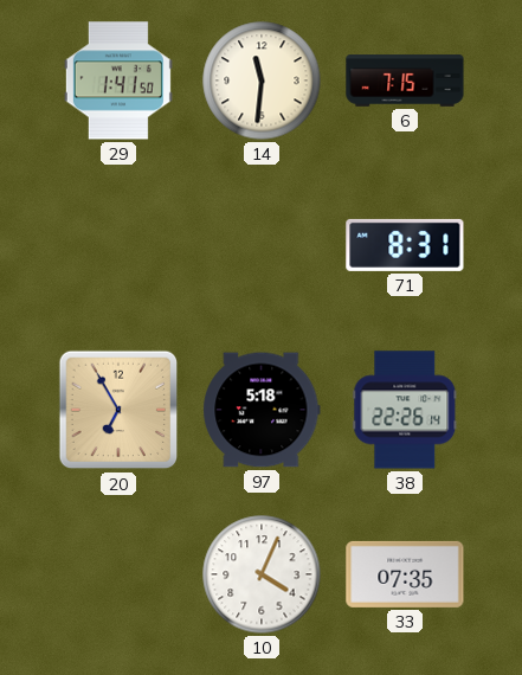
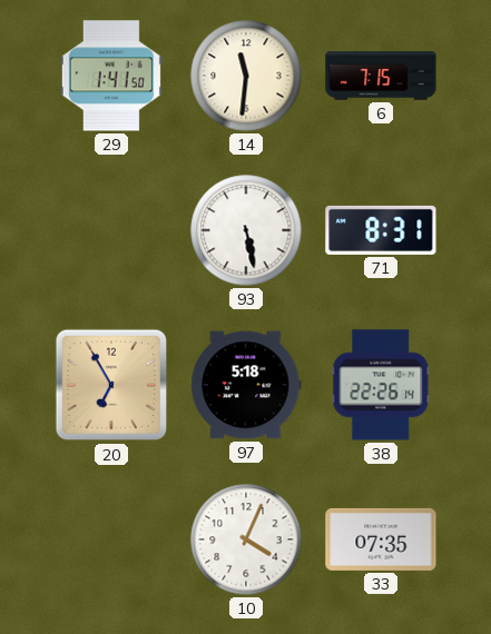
93: none -> 5:28 (246, 230)
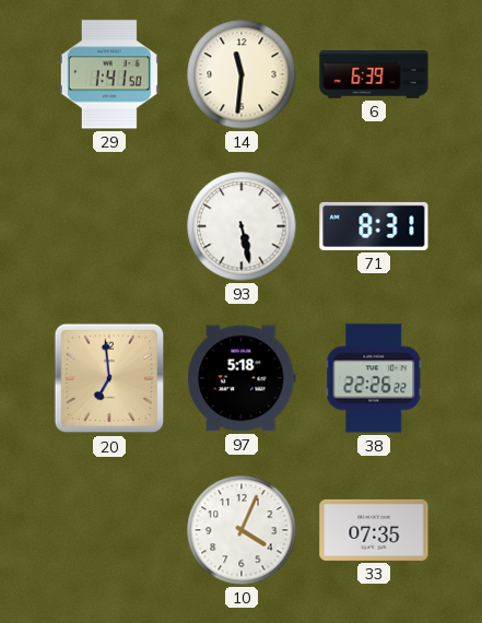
6: 7:15 -> 6:39 (374, 74)
20: 6:55 -> 6:59 (109, 378)
38: 22:26:14 -> 22:26:22 (374, 378)
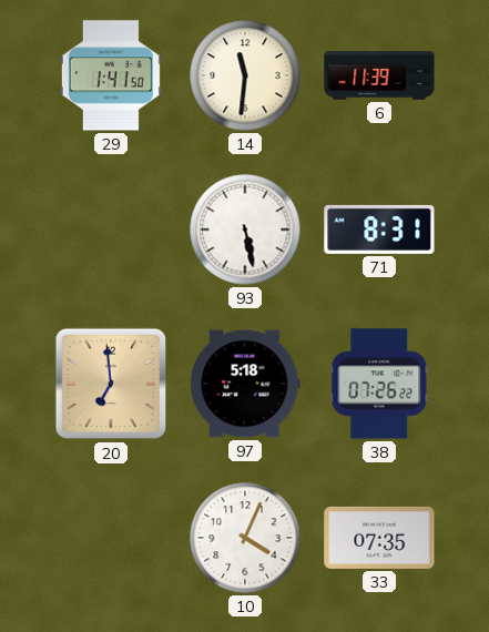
6: 6:39 -> 11:39 (379, 75)
38: 22:26 -> 07:26 (379, 384)
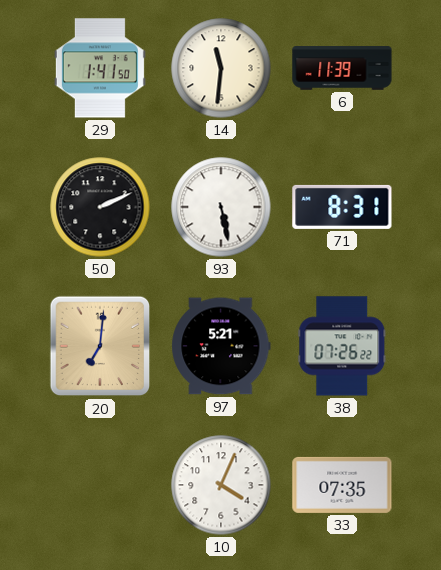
50: none -> 2:11 (100, 207)
20: 6:59 -> 7:01 (100, 346)
97: 5:18 -> 5:21 (221, 346)
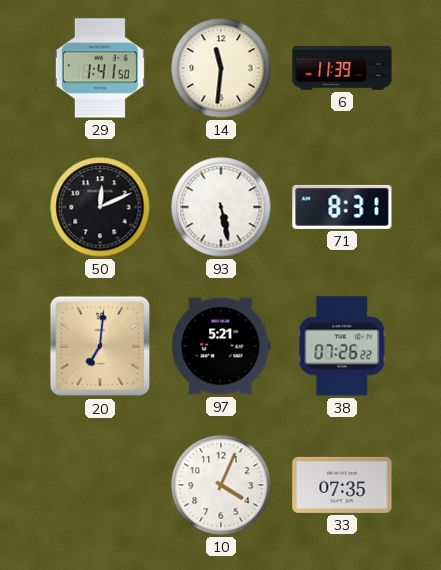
50: 2:11 -> 12:11 (100, 207)
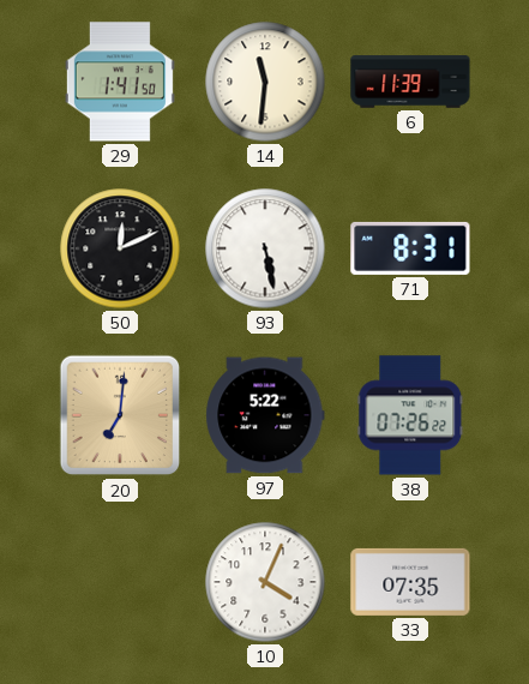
97: 5:21 -> 5:22 (265, 415)
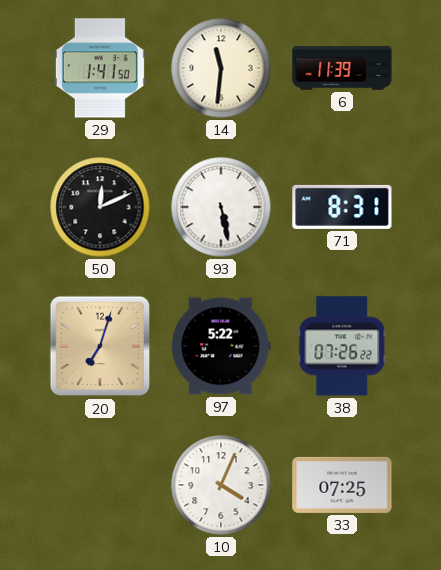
20: 7:01 -> 7:03 (100, 346)
33: 07:35 -> 07:25 (342, 485)
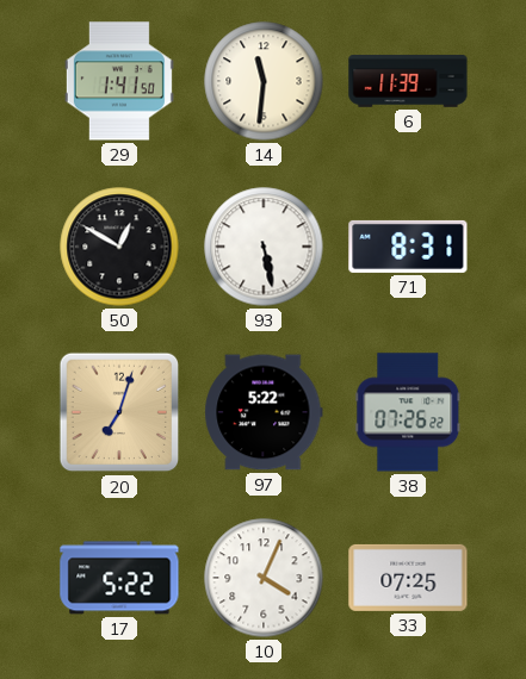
50: 12:11 -> 12:50 (119, 247)
17: none -> 5:22 (119, 578)
